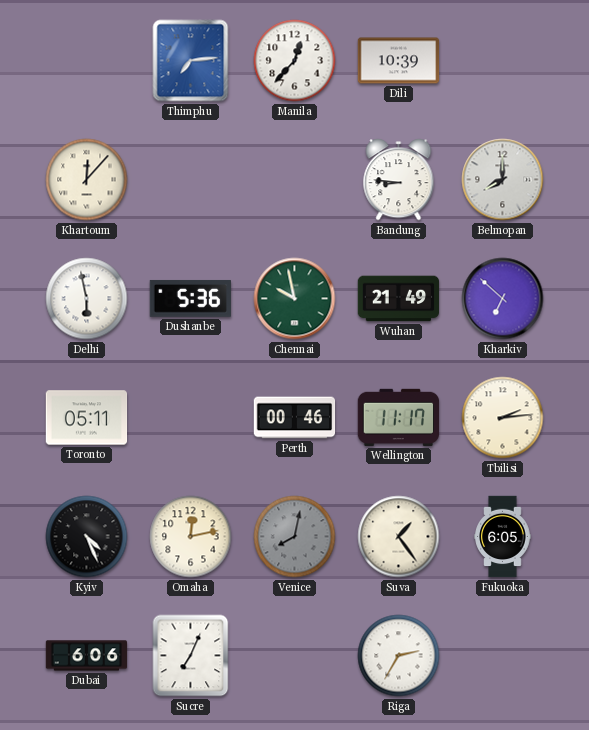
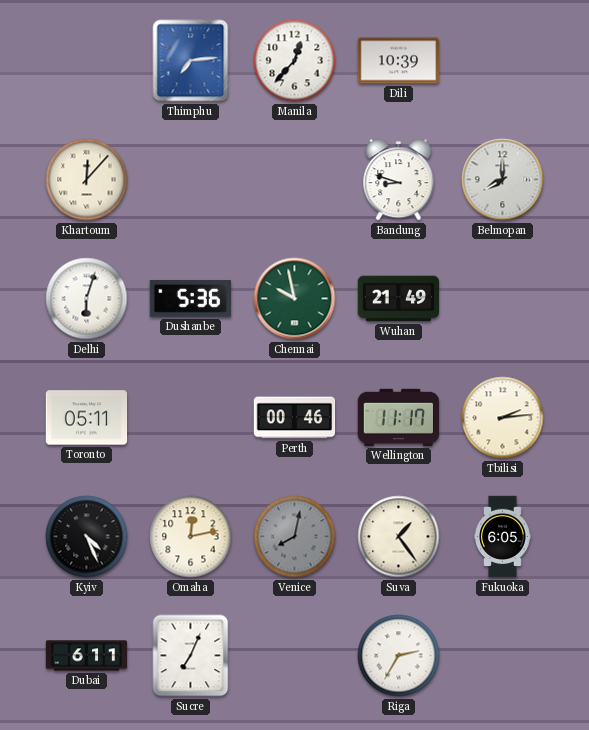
Bandung: 8:46 -> 8:48 (399, 180)
Delhi: 5:58 -> 6:03 (87, 299)
Kharkiv: 6:52 -> none (503, 299)
Dubai: 6:06 -> 6:11 (87, 656)
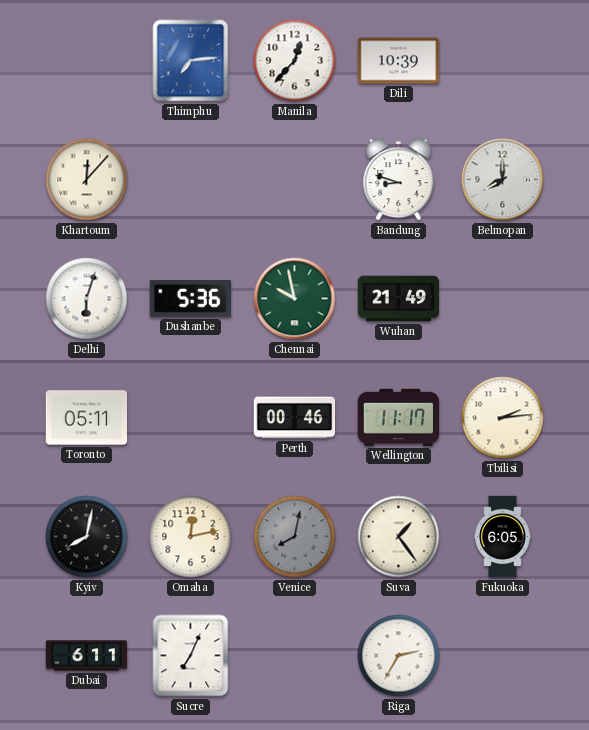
Kyiv: 4:26 -> 8:02 (87, 537)
